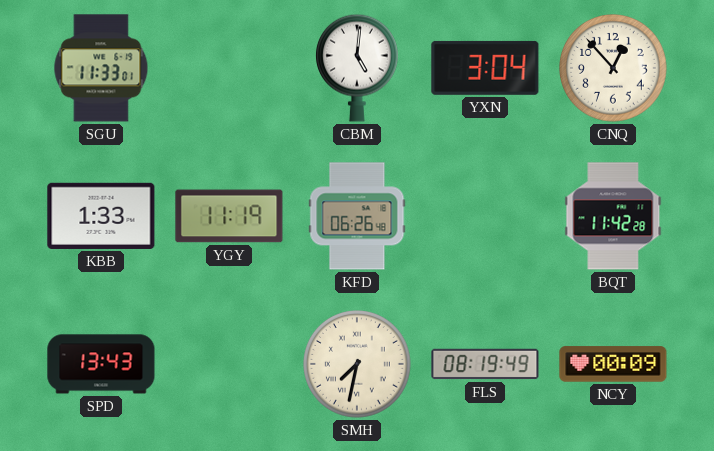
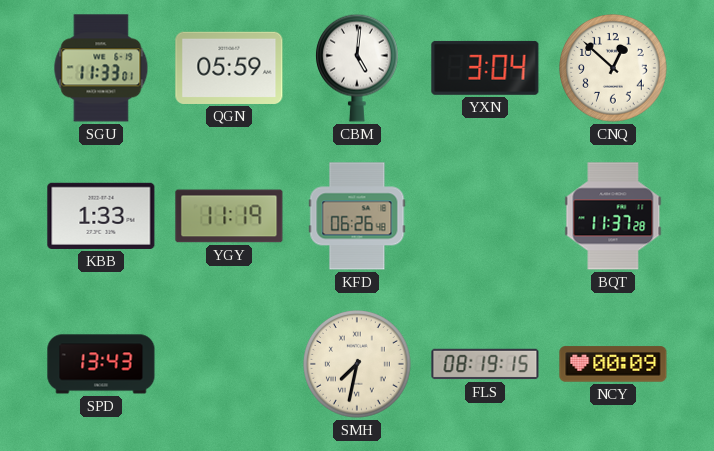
QGN: none -> 05:59 (229, 68)
CNQ: 12:53 -> 12:52 (614, 69)
BQT: 11:42 -> 11:37 (613, 216)
FLS: 08:19:49 -> 08:19:15 (485, 364)
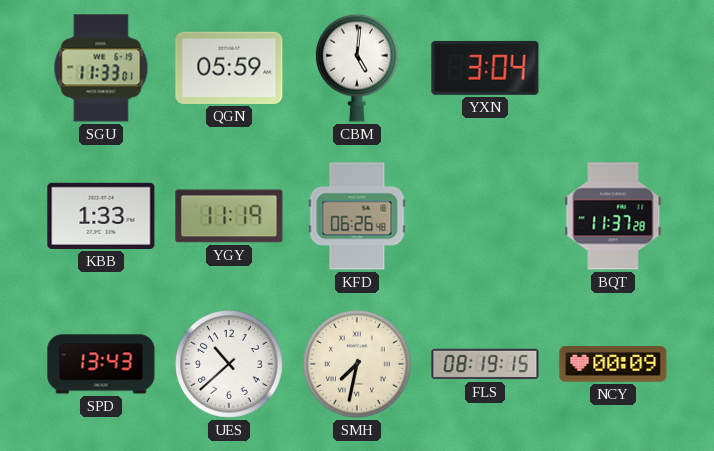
CNQ: 12:52 -> none (614, 69)
UES: none -> 10:38 (230, 365)
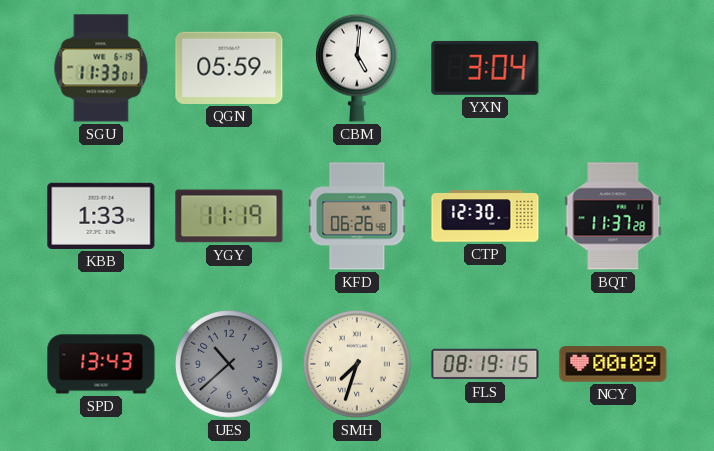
CTP: none -> 12:30 (485, 216)
UES dial: white -> grey (230, 365)
SMH: 7:32 -> 7:33 (358, 365)
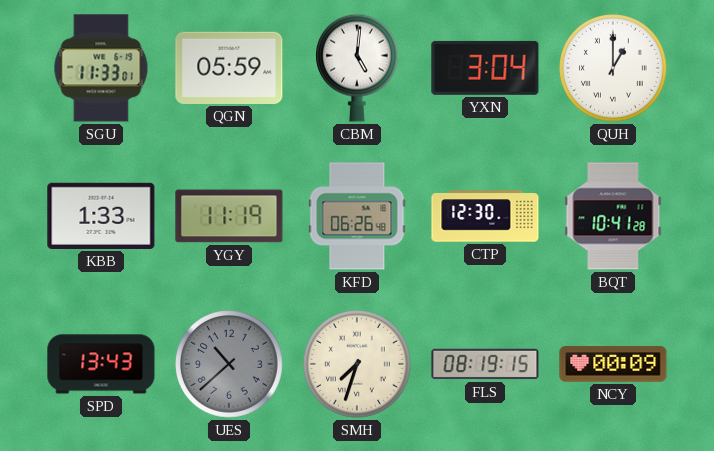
QUH: none -> 1:00 (614, 69)
BQT: 11:37 -> 10:41 (613, 216)
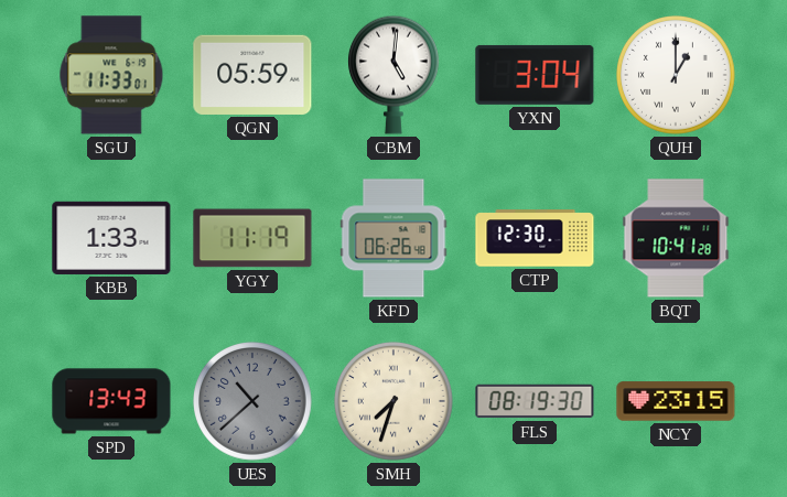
FLS: 08:19:15 -> 08:19:30 (535, 401)
NCY: 00:09 -> 23:15 (676, 401)
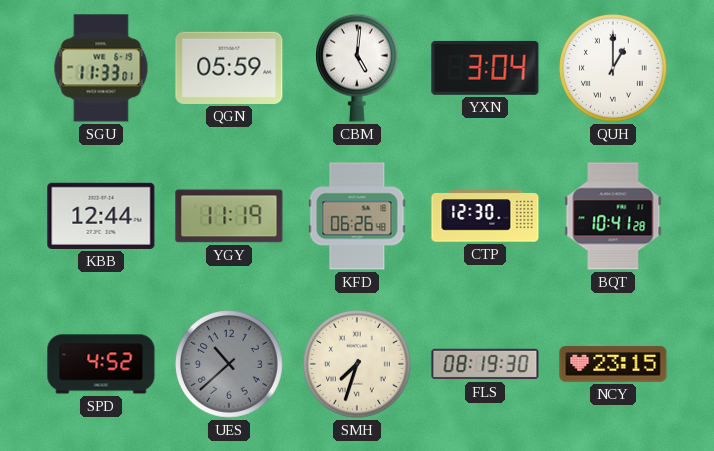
KBB: 1:33 -> 12:44 (101, 216)
SPD: 13:43 -> 4:52 (101, 364)
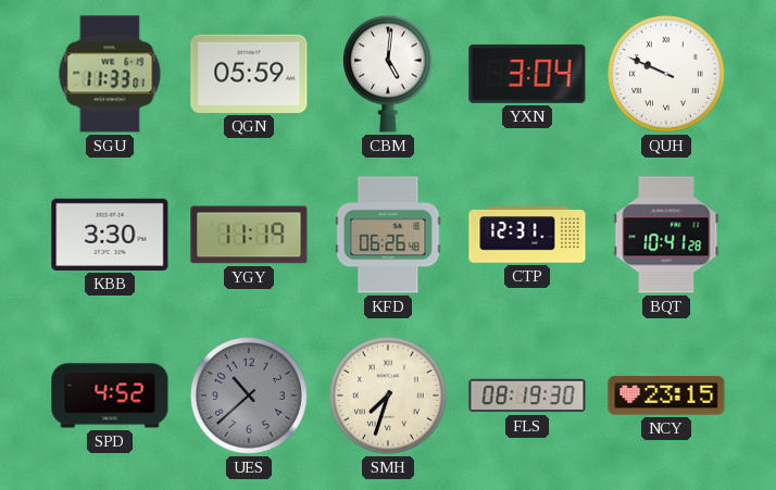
QUH: 1:00 -> 9:49 (667, 75)
KBB: 12:44 -> 3:30 (110, 235)
CTP: 12:30 -> 12:31 (527, 235)
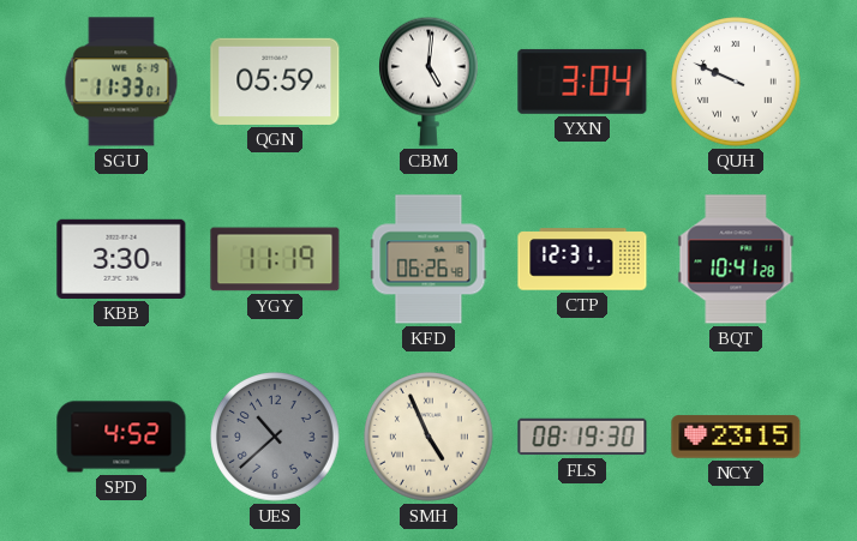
SMH: 7:33 -> 4:56 (430, 438)
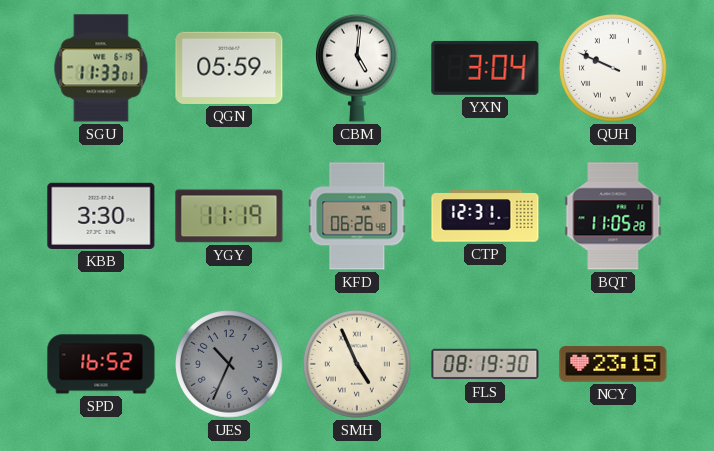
BQT: 10:41 -> 11:05 (613, 216)
SPD: 4:52 -> 16:52 (101, 364)
UES: 10:38 -> 10:34 (230, 365)
